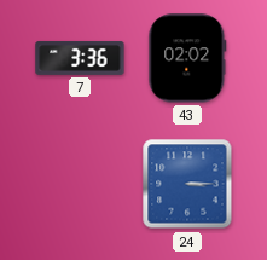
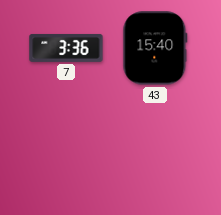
43: 02:02 -> 15:40 (155, 48)
24: 3:15 -> none (187, 184)
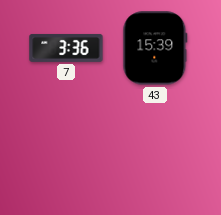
43: 15:40 -> 15:39 (155, 48)
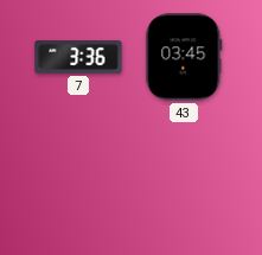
43: 15:39 -> 03:45 (184, 57)
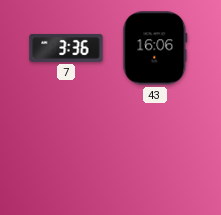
43: 03:45 -> 16:06 (155, 48)
